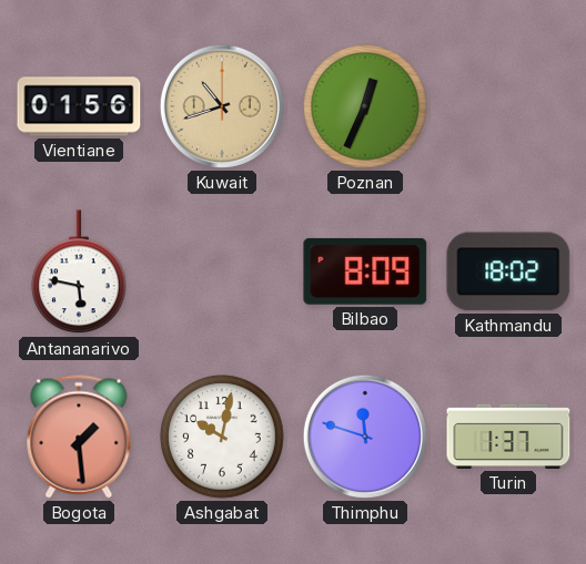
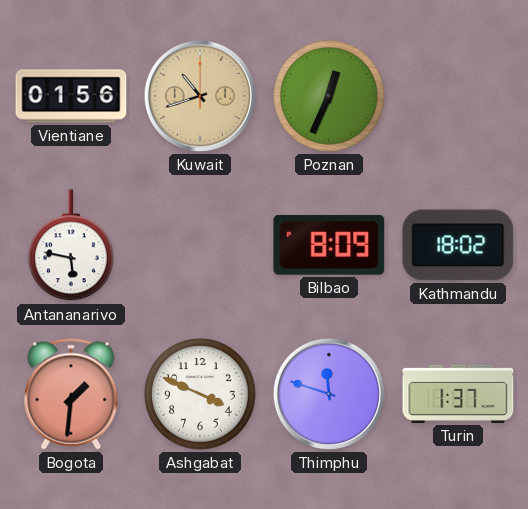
Bogota: 1:29 -> 1:31 (71, 394)
Ashgabat: 10:02 -> 3:49 (200, 394)
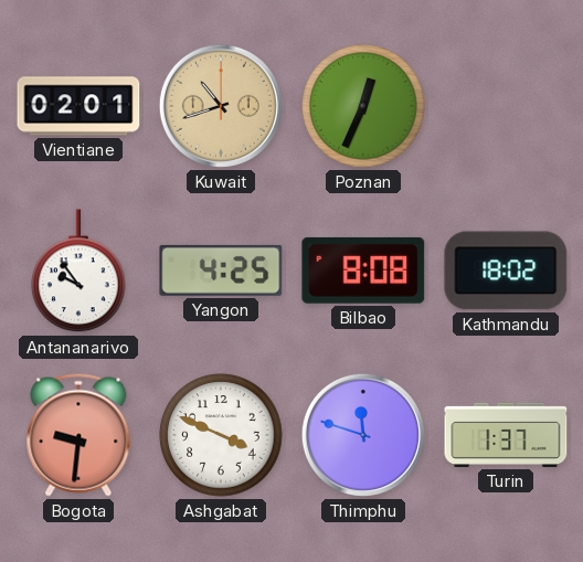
Vientiane: 01:56 -> 02:01 (78, 106)
Antananarivo: 5:47 -> 9:54 (78, 272)
Yangon: none -> 4:25 (221, 271)
Bilbao: 8:09 -> 8:08 (363, 271)
Bogota: 1:31 -> 9:31 (78, 435)
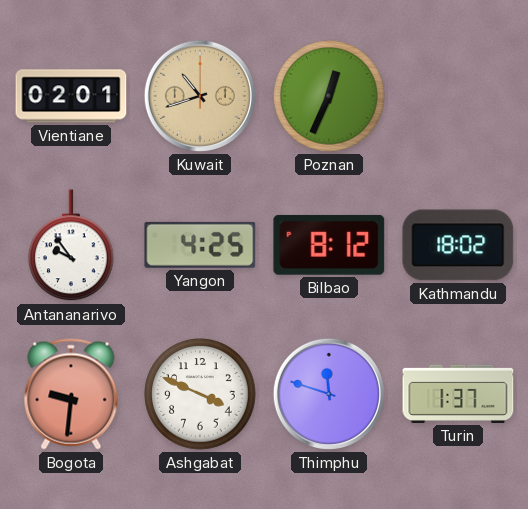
Bilbao: 8:08 -> 8:12 (329, 245)
